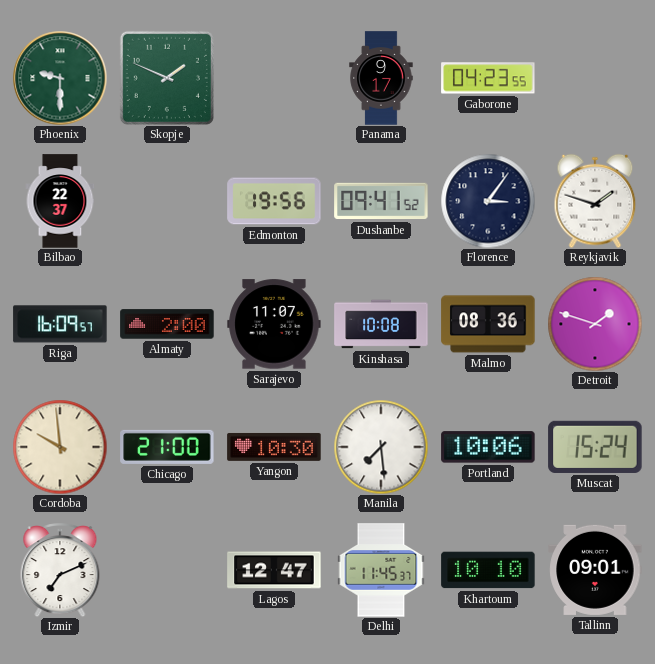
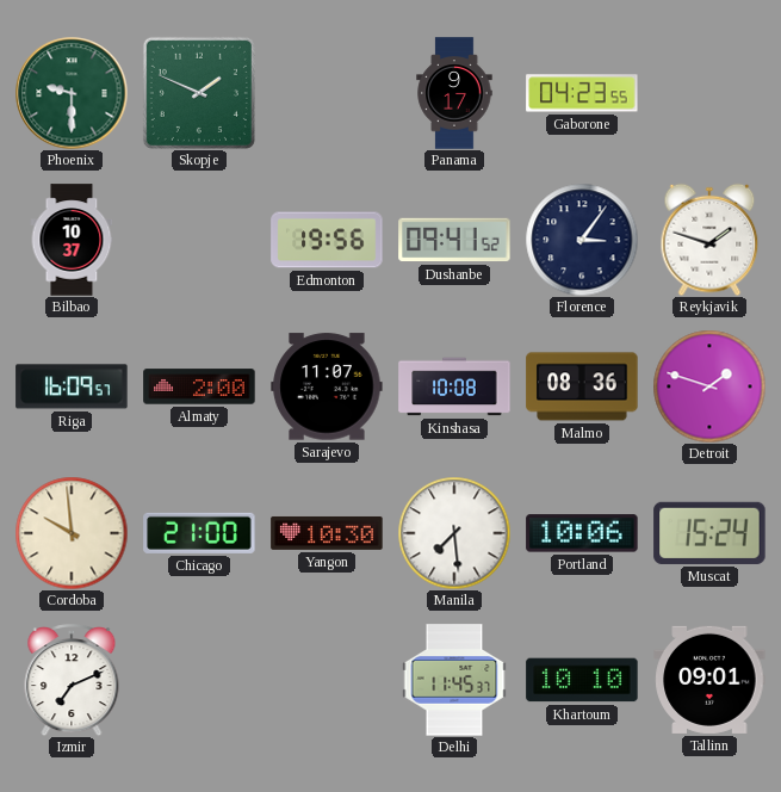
Bilbao: 22:37 -> 10:37 (72, 240)
Lagos: 12:47 -> none (274, 570)
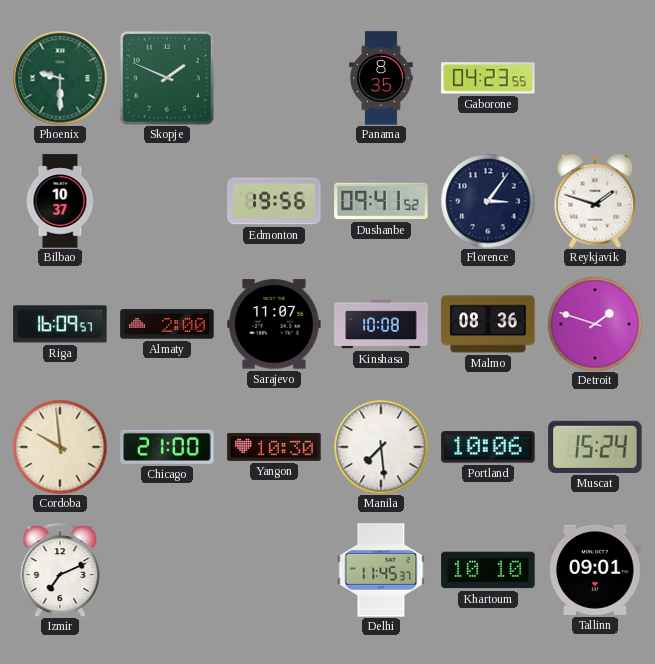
Panama: 9:17 -> 8:35 (381, 78)
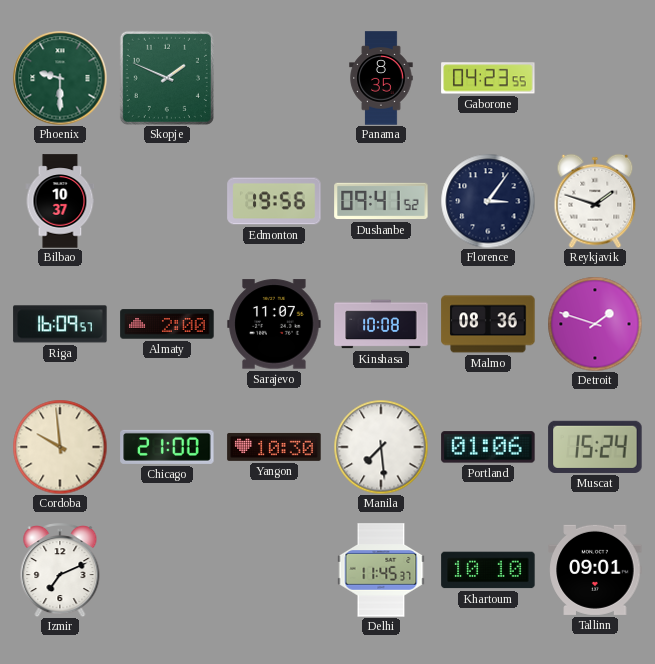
Portland: 10:06 -> 01:06 (488, 447)
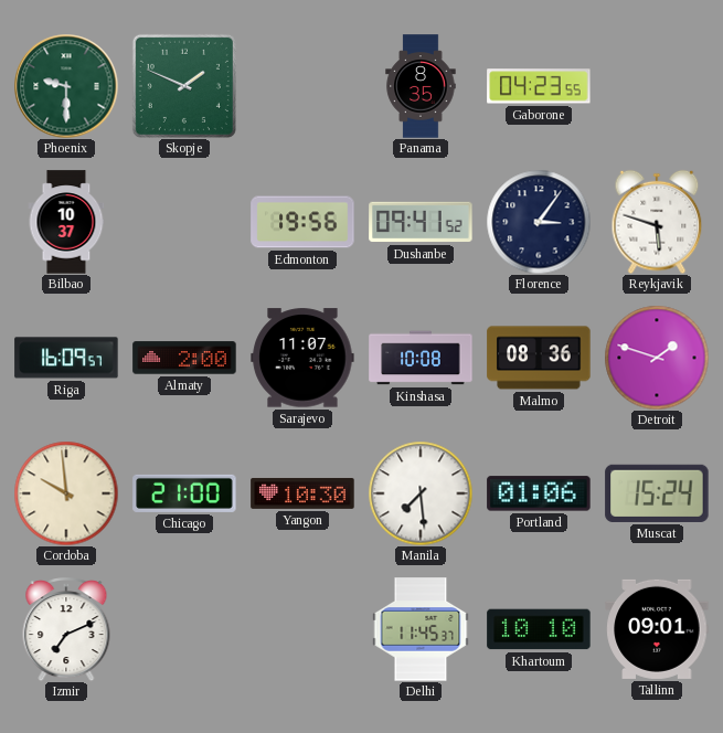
Reykjavik: 1:48 -> 5:48 (657, 222)
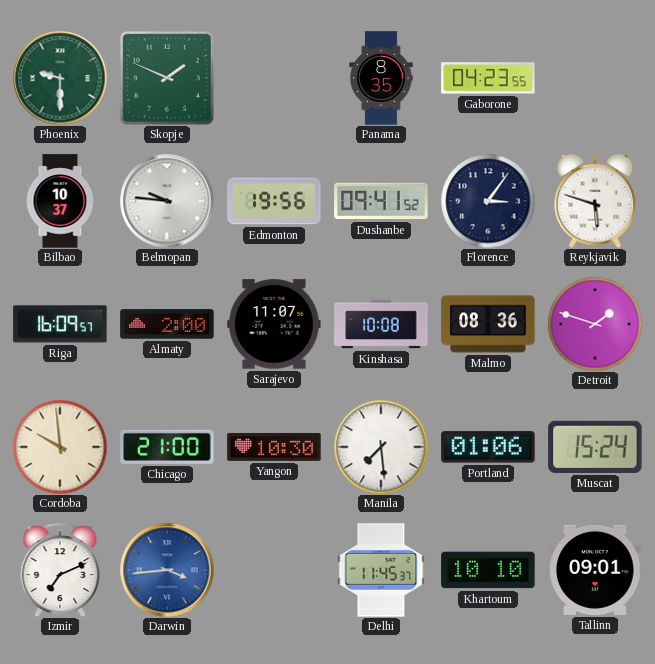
Belmopan: none -> 9:46 (167, 201)
Darwin: none -> 3:44 (167, 570)
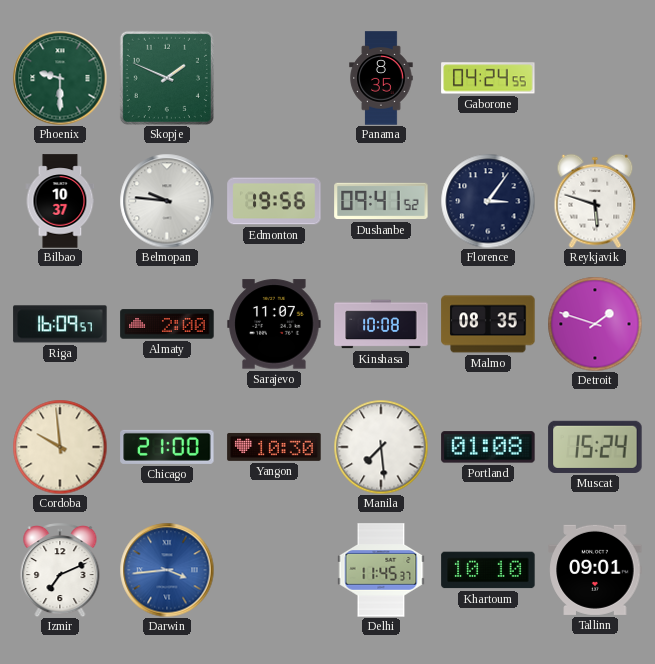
Gaborone: 04:23 -> 04:24 (488, 78)
Malmo: 08:36 -> 08:35 (488, 324)
Portland: 01:06 -> 01:08 (488, 447)
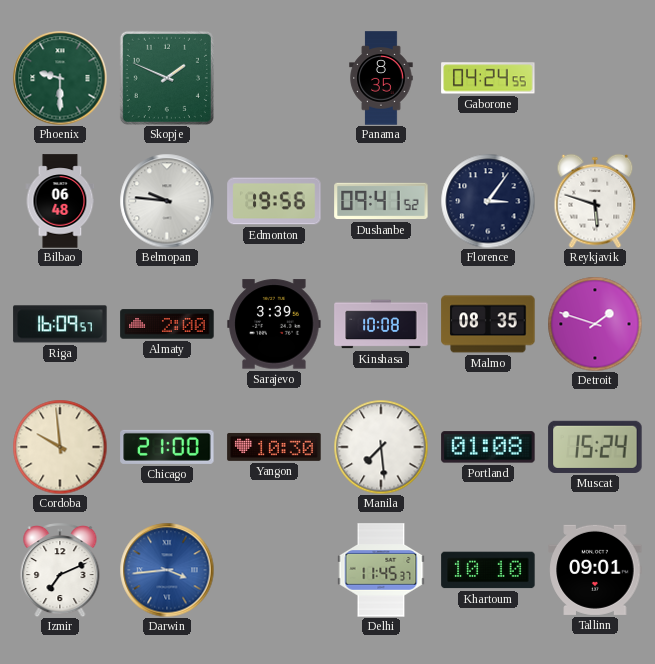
Bilbao: 10:37 -> 06:48 (60, 201)
Sarajevo: 11:07 -> 3:39 (274, 324)
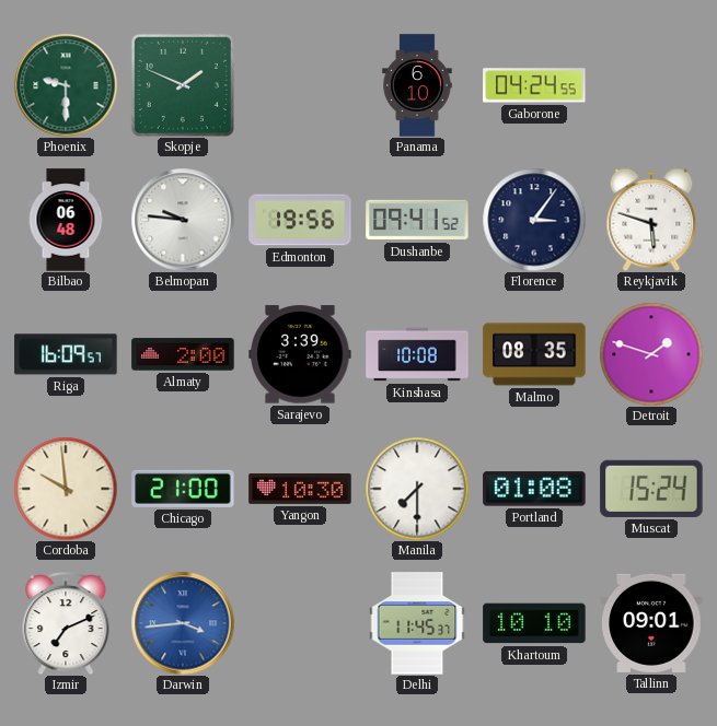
Panama: 8:35 -> 6:10 (417, 85)
Manila: 7:29 -> 7:30 (417, 489)
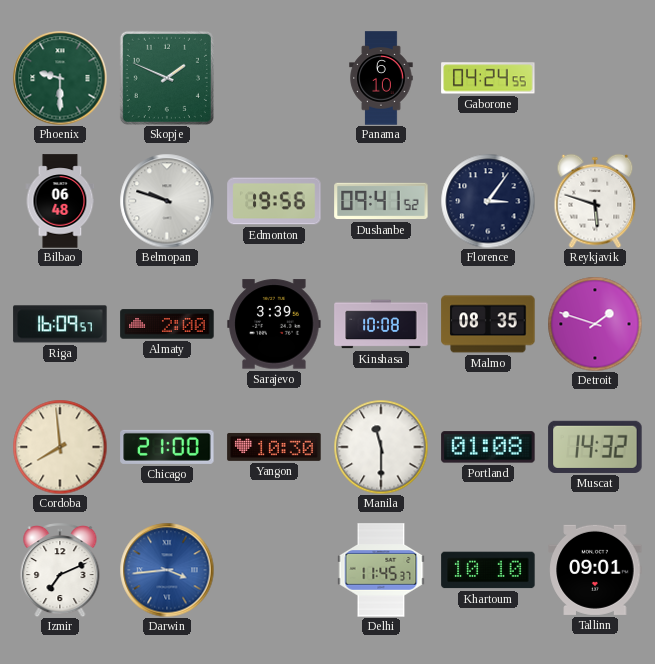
Belmopan: 9:46 -> 9:48 (167, 201)
Cordoba: 9:59 -> 7:59 (60, 447)
Manila: 7:30 -> 11:30 (381, 447)
Muscat: 15:24 -> 14:32 (595, 447)
